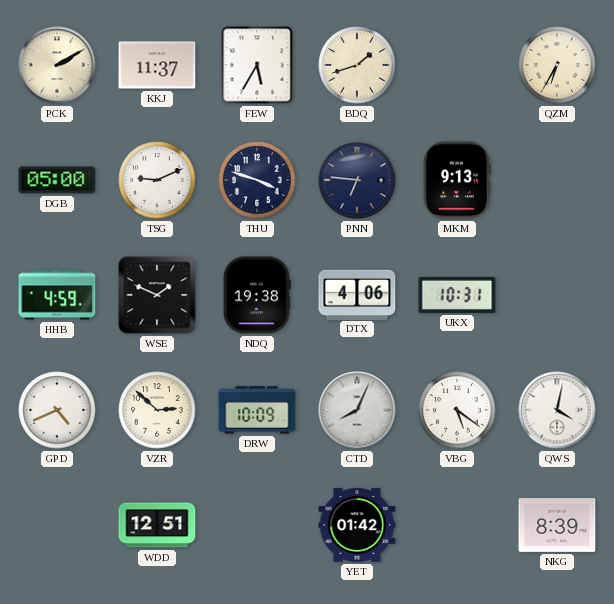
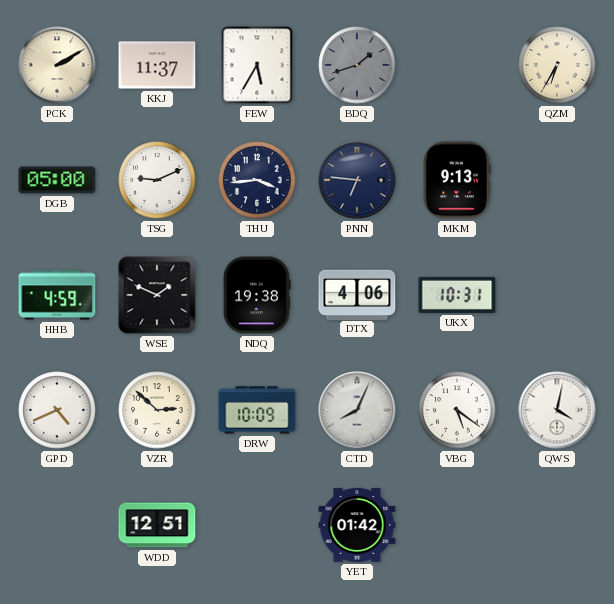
BDQ dial: cream -> grey (357, 65)
THU: 3:48 -> 3:44 (257, 180)
NKG: 8:39 -> none (557, 526)
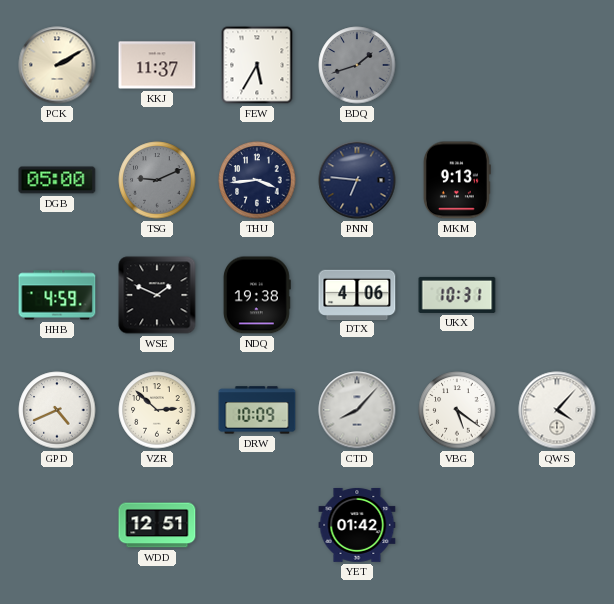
QZM: 6:35 -> none (557, 65)
TSG dial: white -> grey (157, 180)
CTD: 8:04 -> 8:07 (357, 410)
QWS: 4:02 -> 4:07 (557, 410)
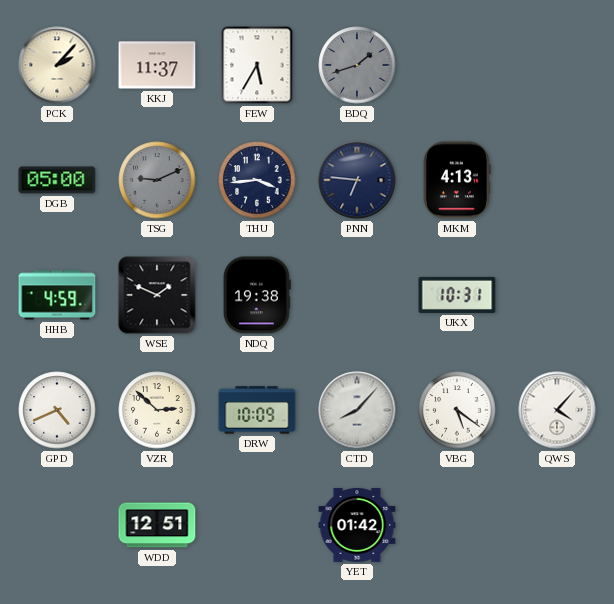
PCK: 2:10 -> 2:07 (57, 65)
MKM: 9:13 -> 4:13 (457, 180)
DTX: 4:06 -> none (357, 294)
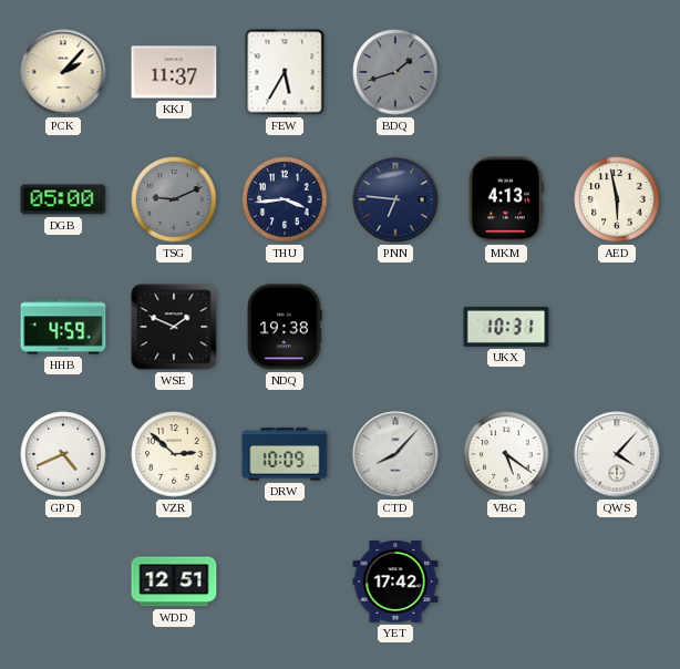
AED: none -> 5:58 (617, 199)
YET: 01:42 -> 17:42 (395, 581)
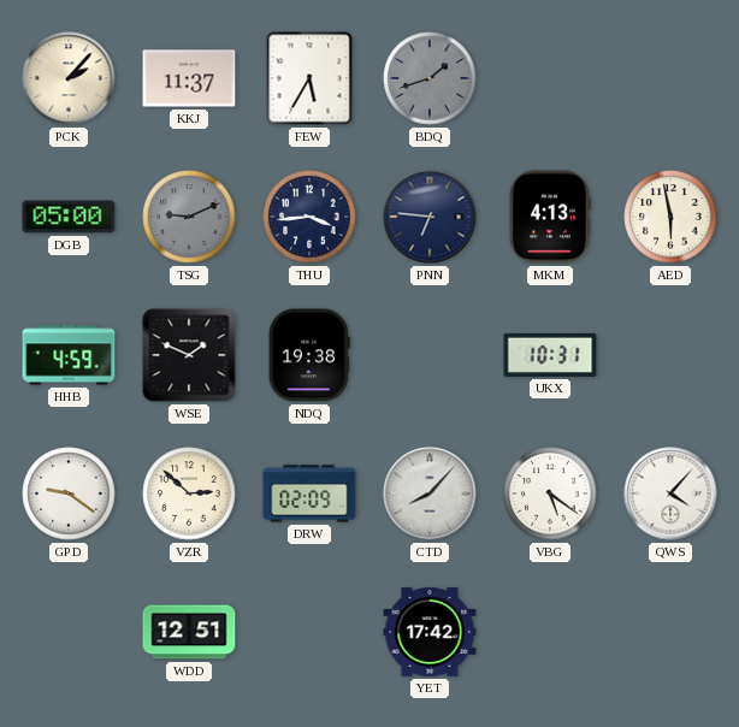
GPD: 4:41 -> 9:21 (69, 493)
DRW: 10:09 -> 02:09 (309, 493)
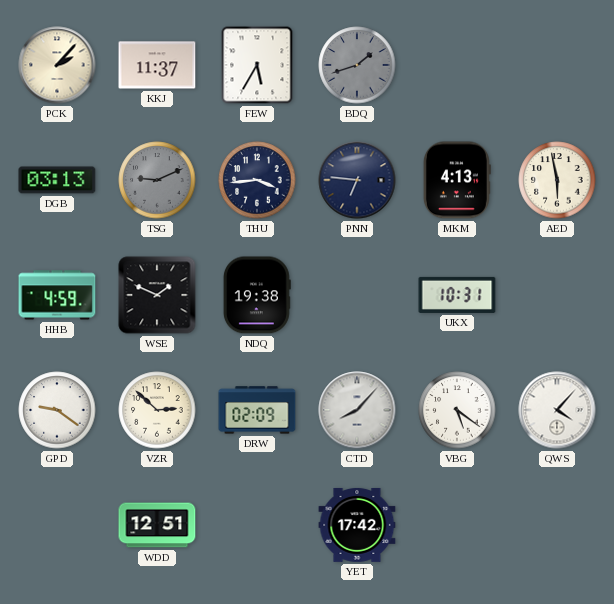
DGB: 05:00 -> 03:13 (57, 180)
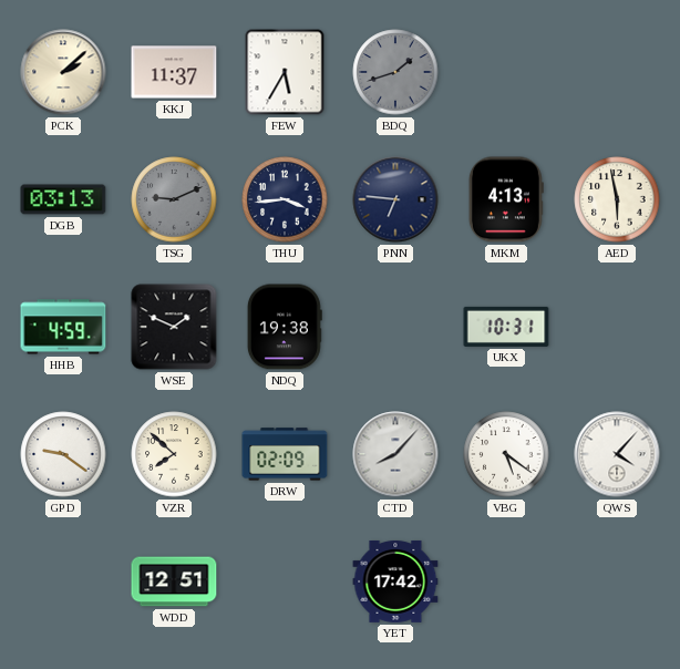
PCK: 2:07 -> 2:08 (63, 72)
VZR: 2:52 -> 7:52 (174, 454)
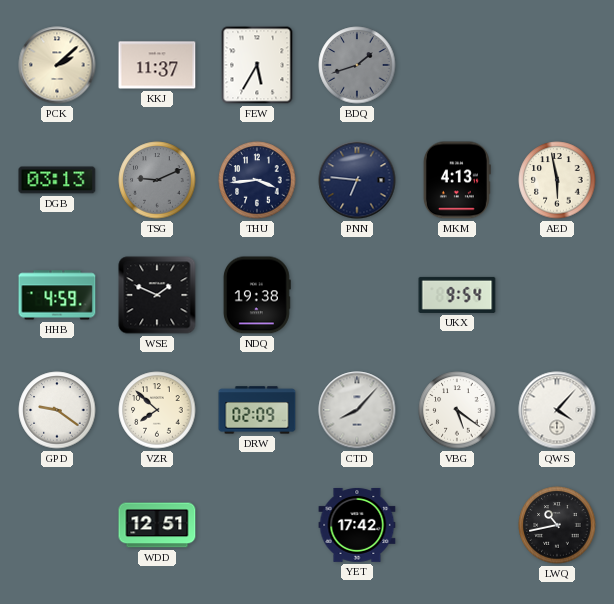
UKX: 10:31 -> 9:54 (457, 295)
LWQ: none -> 10:43 (557, 525)
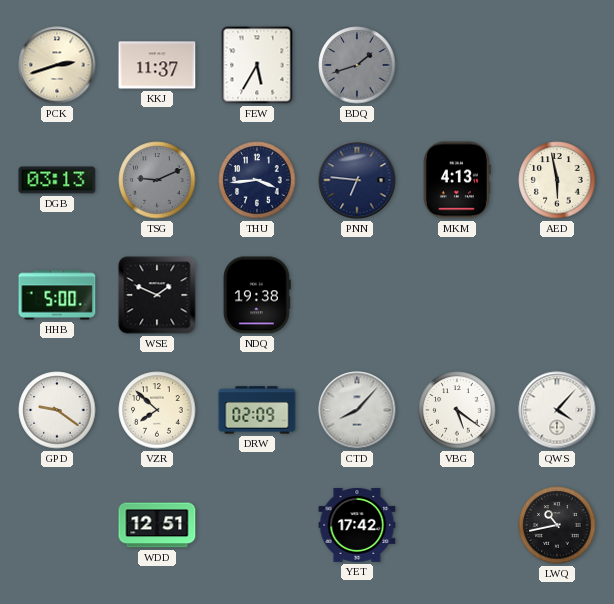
PCK: 2:08 -> 2:42 (57, 65)
HHB: 4:59 -> 5:00 (57, 295)
UKX: 9:54 -> none (457, 295)
